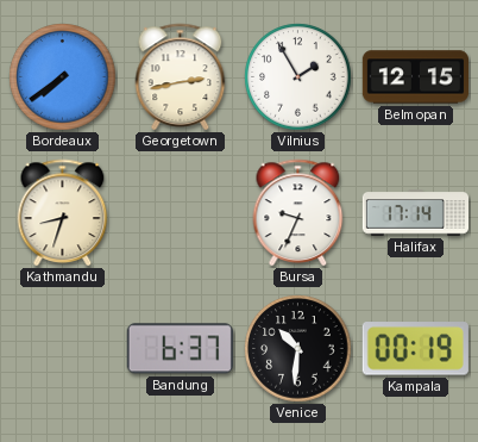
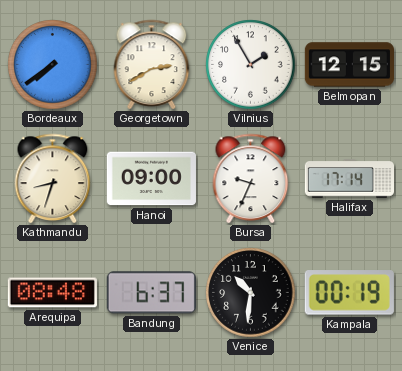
Georgetown: 2:43 -> 2:40 (152, 64)
Hanoi: none -> 09:00 (151, 179)
Arequipa: none -> 08:48 (52, 293)
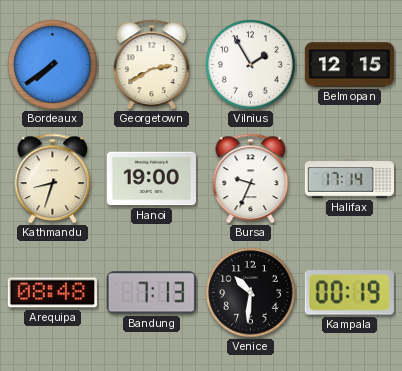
Hanoi: 09:00 -> 19:00 (151, 179)
Bandung: 6:37 -> 7:13 (151, 293)
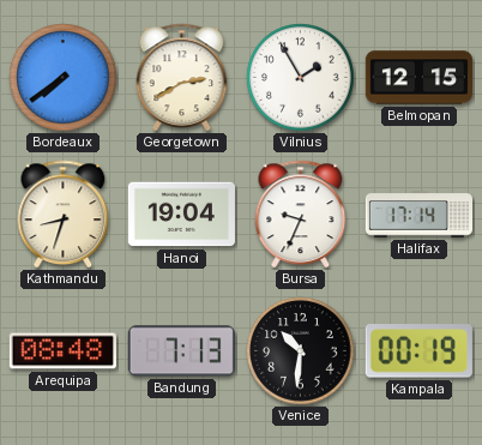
Hanoi: 19:00 -> 19:04 (181, 215)
